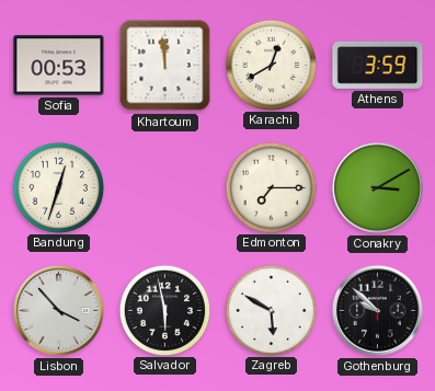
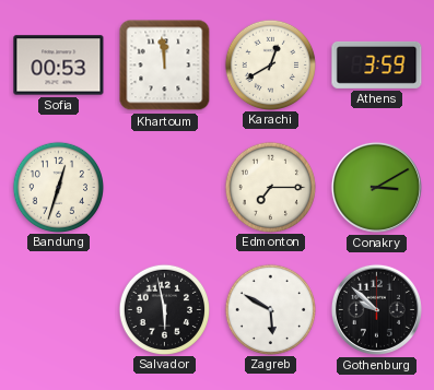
Lisbon: 3:53 -> none (58, 310)
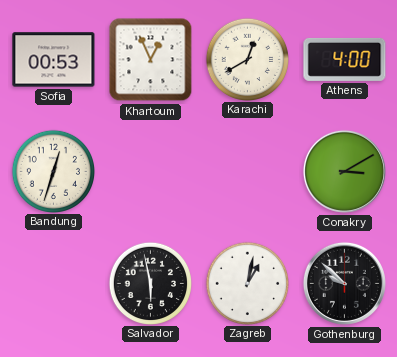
Khartoum: 11:59 -> 12:56 (151, 60)
Athens: 3:59 -> 4:00 (345, 59)
Edmonton: 7:15 -> none (270, 187)
Zagreb: 5:50 -> 1:02 (247, 283)
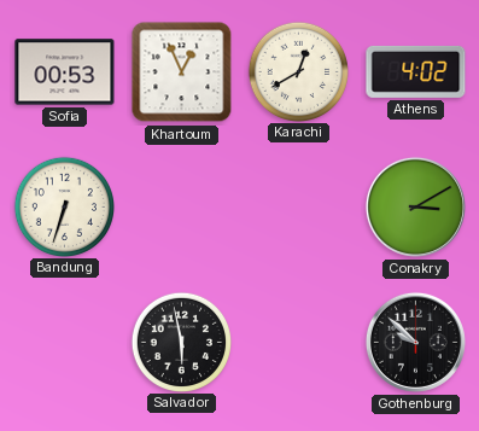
Athens: 4:00 -> 4:02 (416, 71)
Bandung: 12:33 -> 6:33 (64, 206)
Zagreb: 1:02 -> none (247, 283)
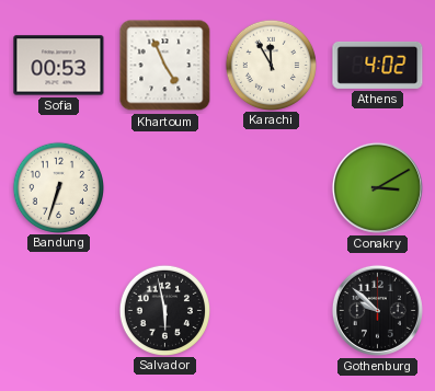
Khartoum: 12:56 -> 4:56 (165, 66)
Karachi: 12:40 -> 11:55 (271, 65)
